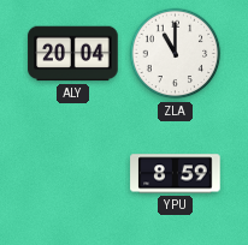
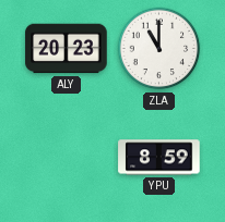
ALY: 20:04 -> 20:23 (67, 49)
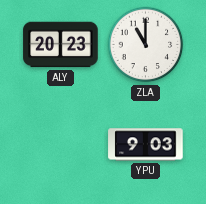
YPU: 8:59 -> 9:03 (146, 145)
